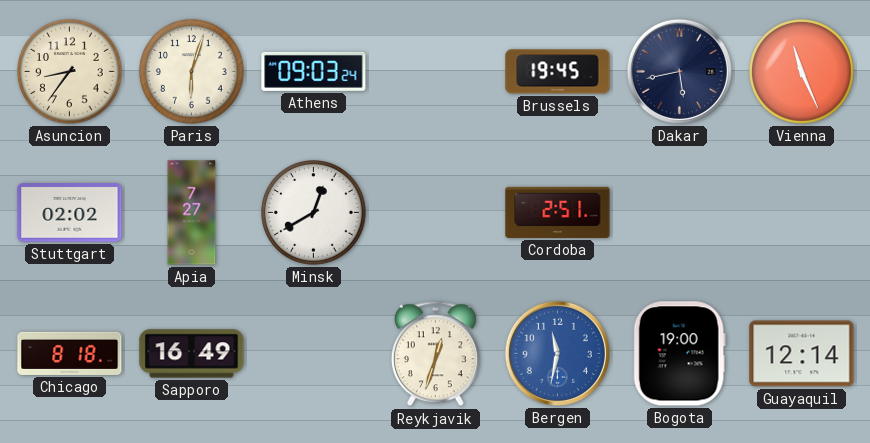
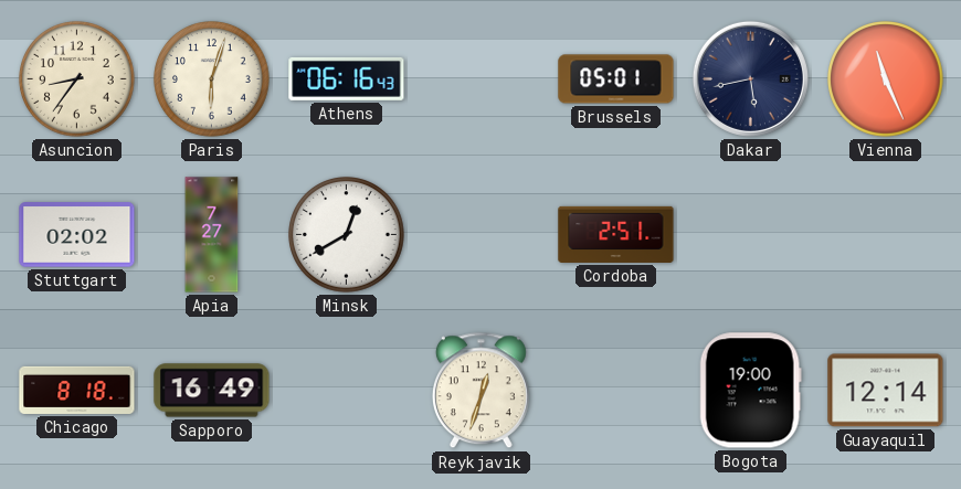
Athens: 09:03 -> 06:16 (347, 78)
Brussels: 19:45 -> 05:01 (616, 79)
Bergen: 11:32 -> none (557, 353)
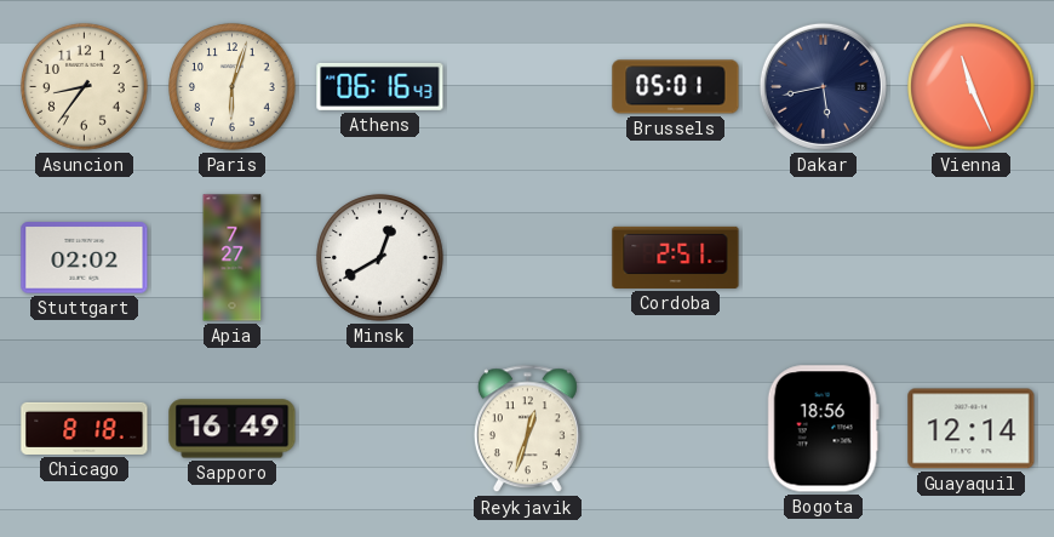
Bogota: 19:00 -> 18:56 (823, 429)
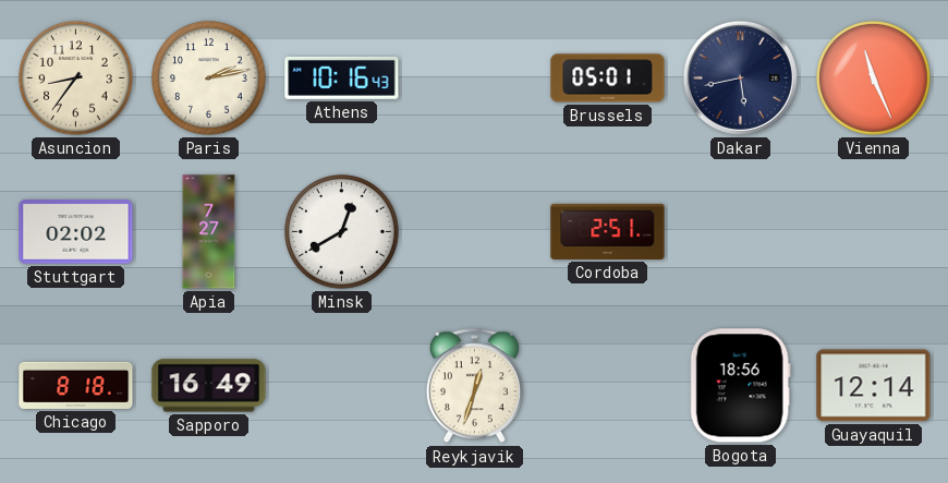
Paris: 6:03 -> 2:13 (209, 79)
Athens: 06:16 -> 10:16 (342, 77)
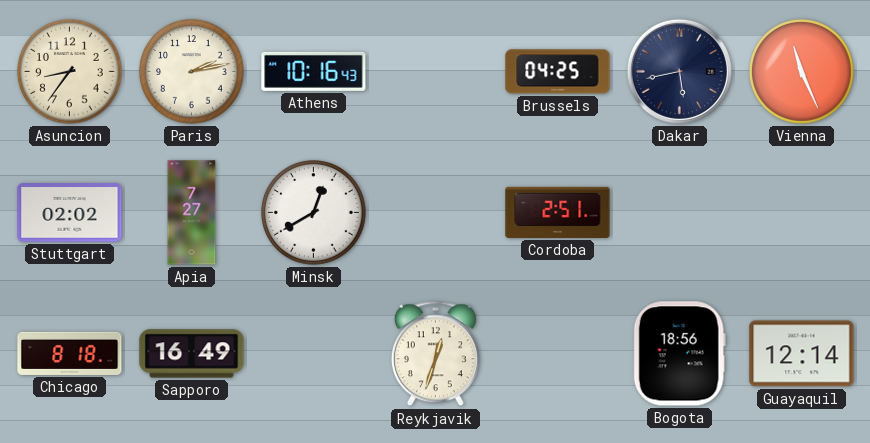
Brussels: 05:01 -> 04:25 (558, 72)
